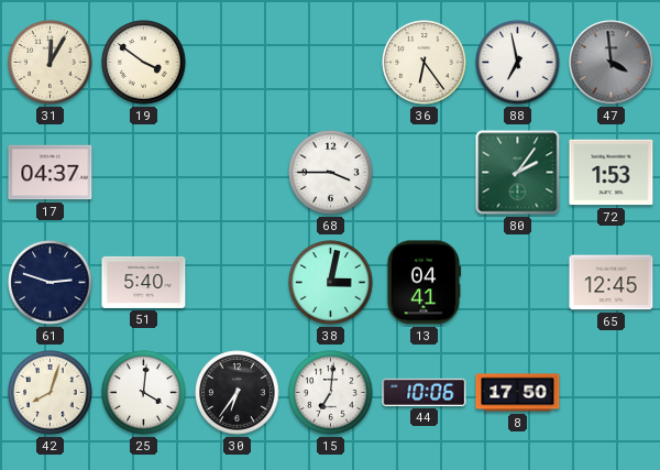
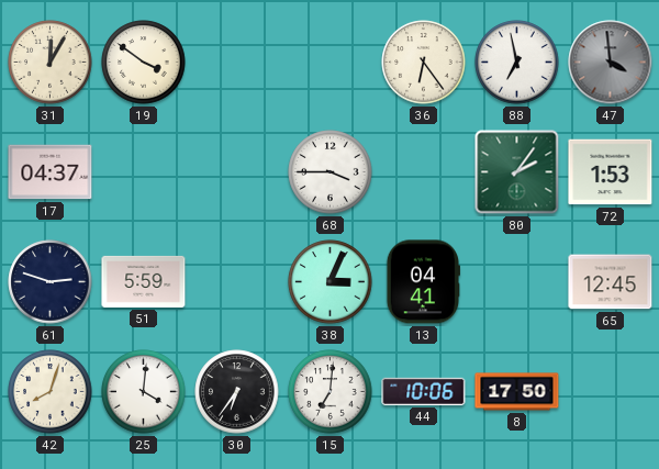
51: 5:40 -> 5:59 (144, 281)
38: 3:02 -> 3:04 (331, 282)
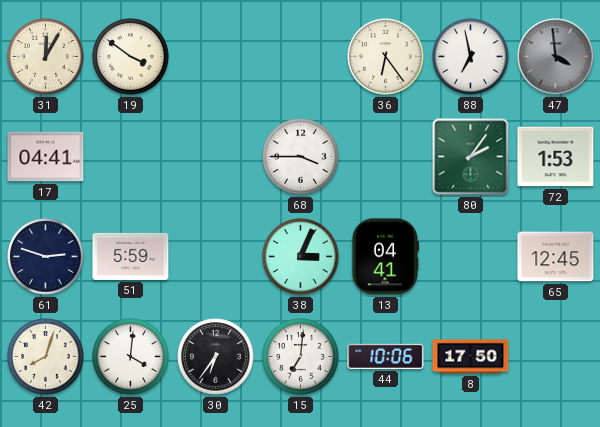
17: 04:37 -> 04:41 (46, 157)
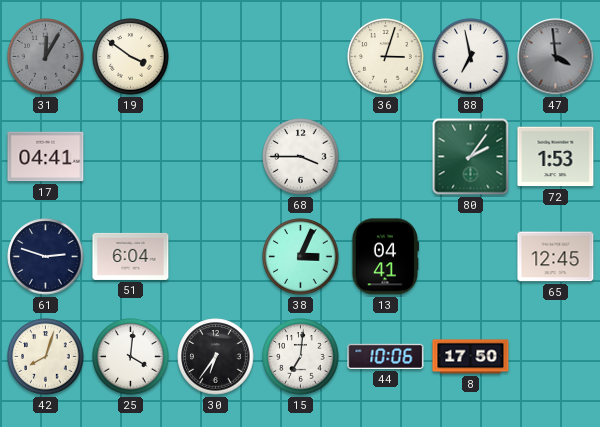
31 dial: cream -> grey (46, 57)
36: 6:24 -> 3:03 (386, 57)
51: 5:59 -> 6:04 (131, 256)
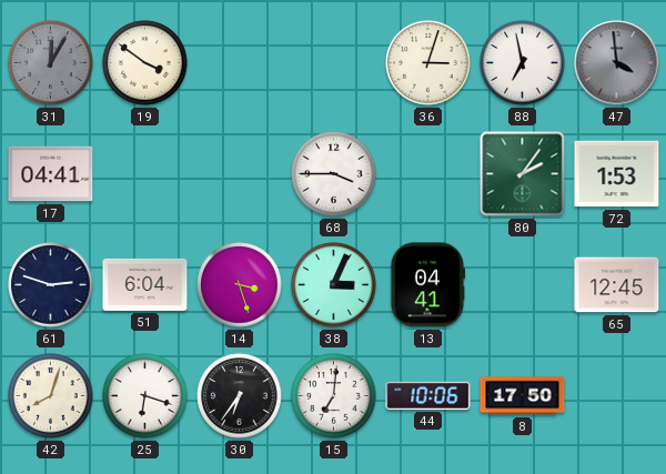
14: none -> 3:27 (240, 285)
25: 4:01 -> 6:18 (145, 396)
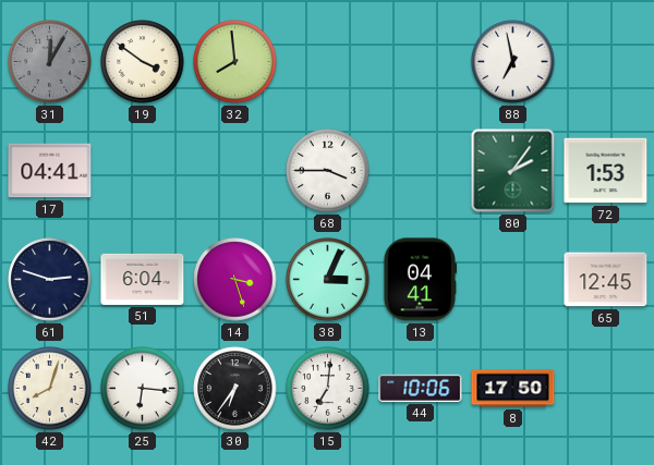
32: none -> 7:59 (235, 62)
36: 3:03 -> none (428, 63)
47: 3:59 -> none (617, 63)
25: 6:18 -> 6:16 (143, 389)
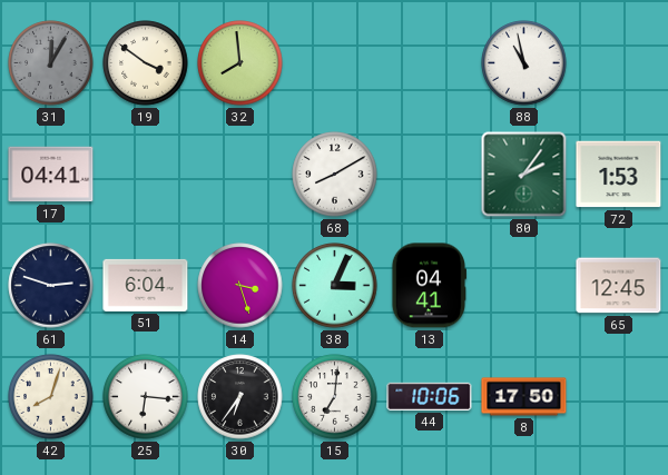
88: 6:58 -> 10:58 (524, 63)
68: 3:45 -> 8:10 (335, 175)
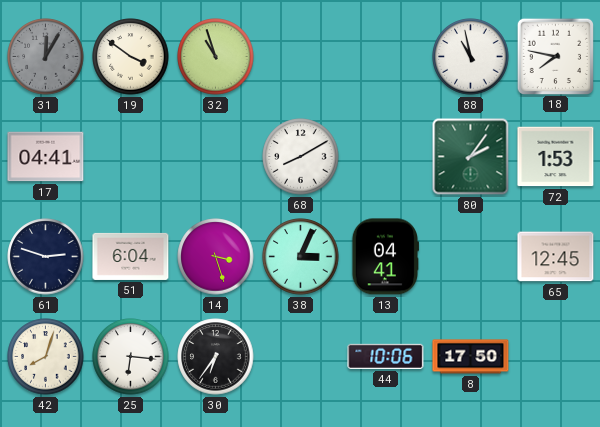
32: 7:59 -> 10:57 (216, 57)
18: none -> 7:47 (555, 56)
15: 7:01 -> none (335, 397)
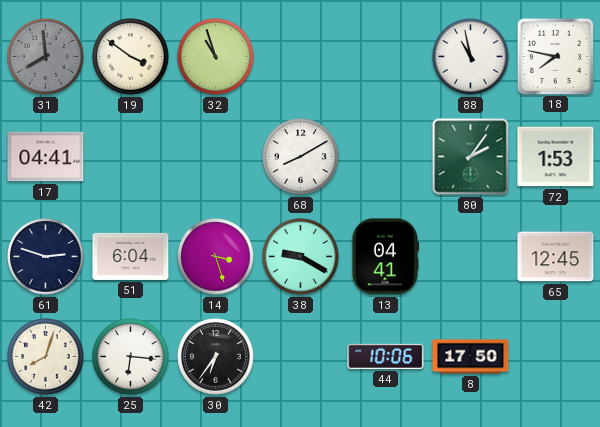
31: 12:05 -> 7:59 (46, 57)
38: 3:04 -> 9:20 (301, 257)
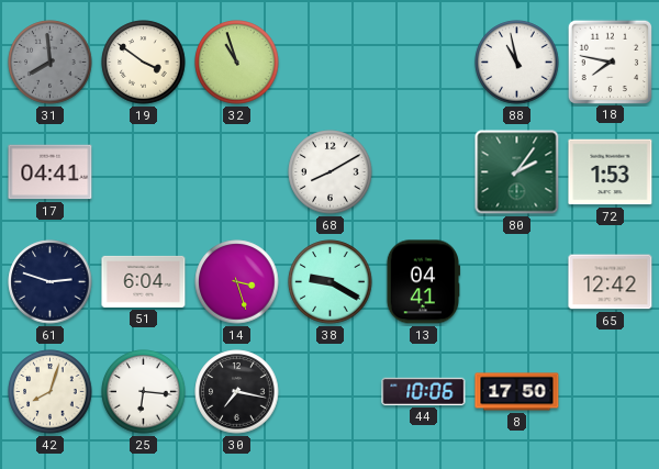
65: 12:45 -> 12:42 (611, 282)
30: 6:36 -> 7:17 (237, 392)
